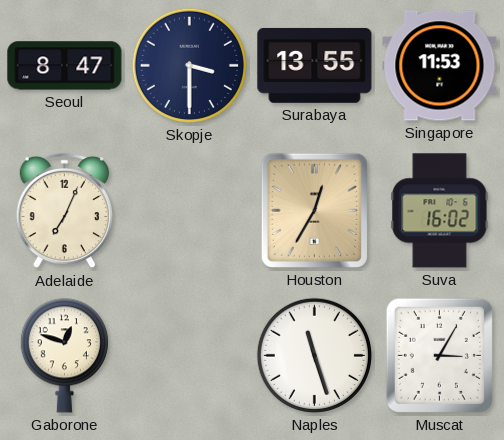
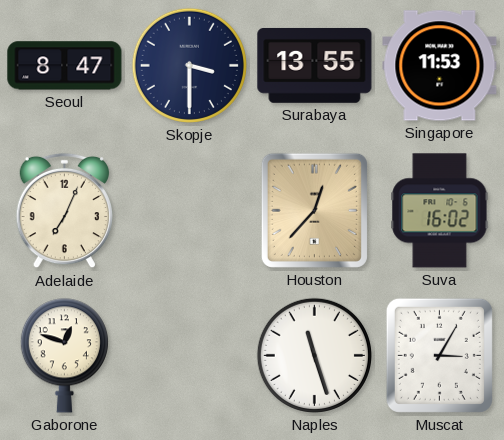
Houston: 12:35 -> 12:37 (314, 210)
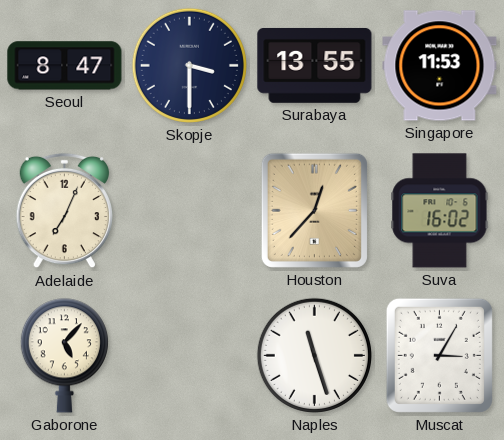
Gaborone: 12:48 -> 5:07 (64, 356)
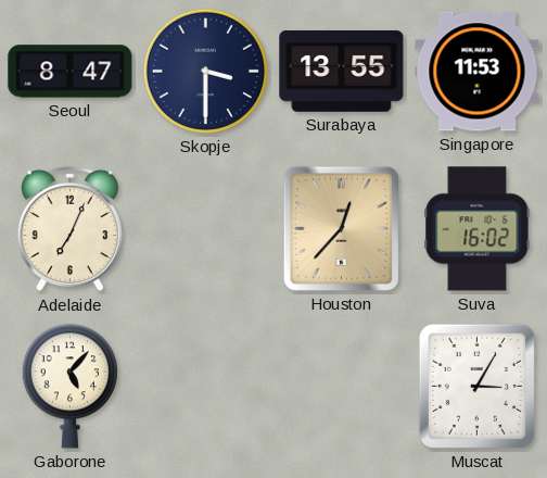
Naples: 11:27 -> none (314, 355)
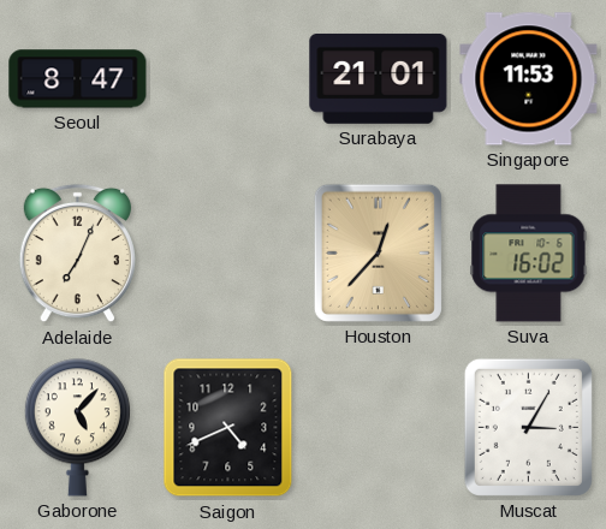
Skopje: 3:30 -> none (205, 71)
Surabaya: 13:55 -> 21:01 (379, 78)
Saigon: none -> 4:41 (228, 428)
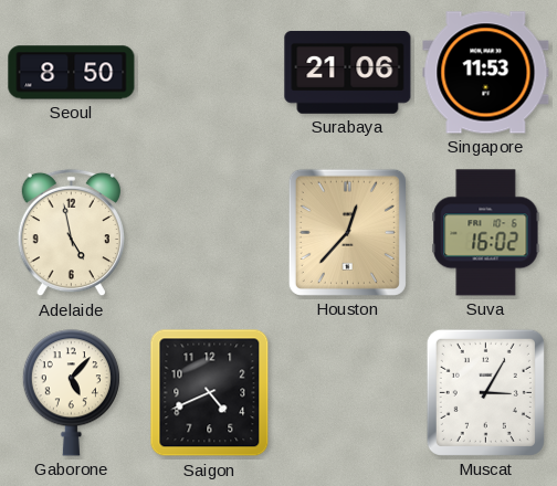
Seoul: 8:47 -> 8:50 (72, 73)
Surabaya: 21:01 -> 21:06 (348, 72)
Adelaide: 7:04 -> 4:58 (71, 233)
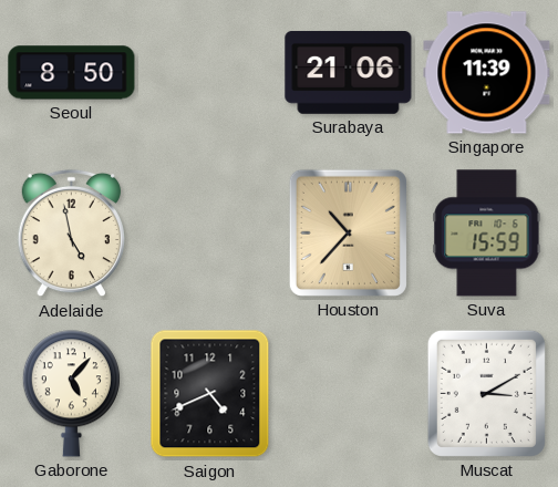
Singapore: 11:53 -> 11:39 (487, 73)
Houston: 12:37 -> 10:37 (348, 232)
Suva: 16:02 -> 15:59 (487, 234)
Muscat: 3:05 -> 3:10 (486, 393)
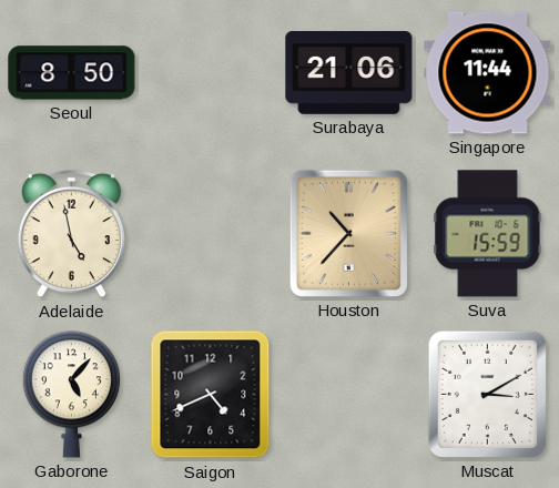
Singapore: 11:39 -> 11:44 (488, 73)
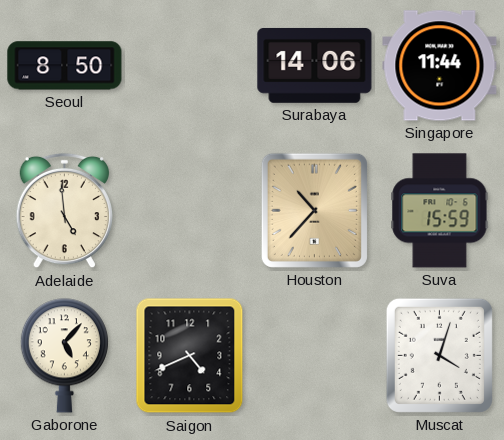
Surabaya: 21:06 -> 14:06 (315, 65)
Adelaide: 4:58 -> 4:59 (64, 211)
Muscat: 3:10 -> 4:03 (439, 355)
